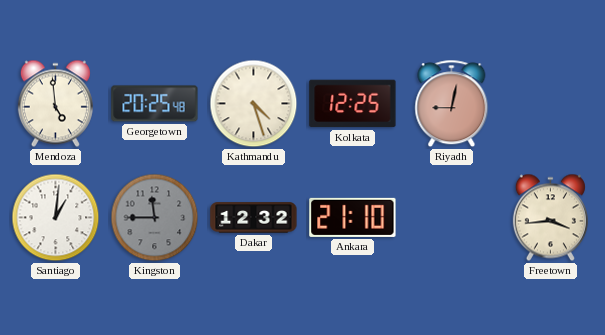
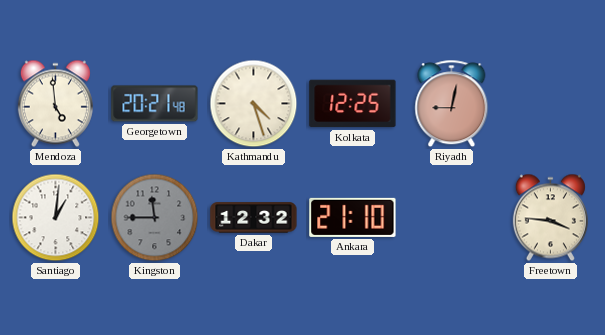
Georgetown: 20:25 -> 20:21 (155, 104)
Freetown: 3:44 -> 3:46 (550, 218)
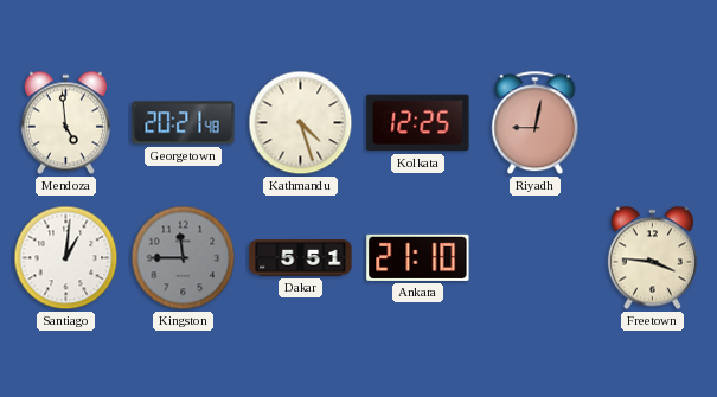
Dakar: 12:32 -> 5:51 (301, 258)
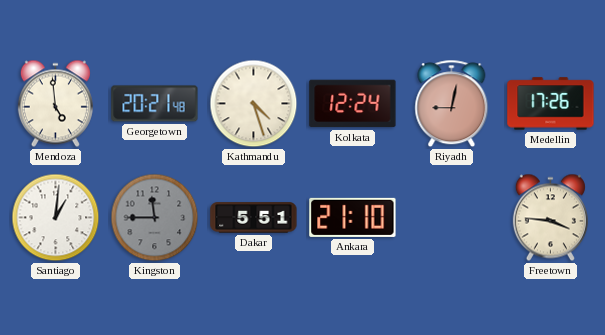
Kolkata: 12:25 -> 12:24 (353, 104)
Medellin: none -> 17:26 (551, 104)
